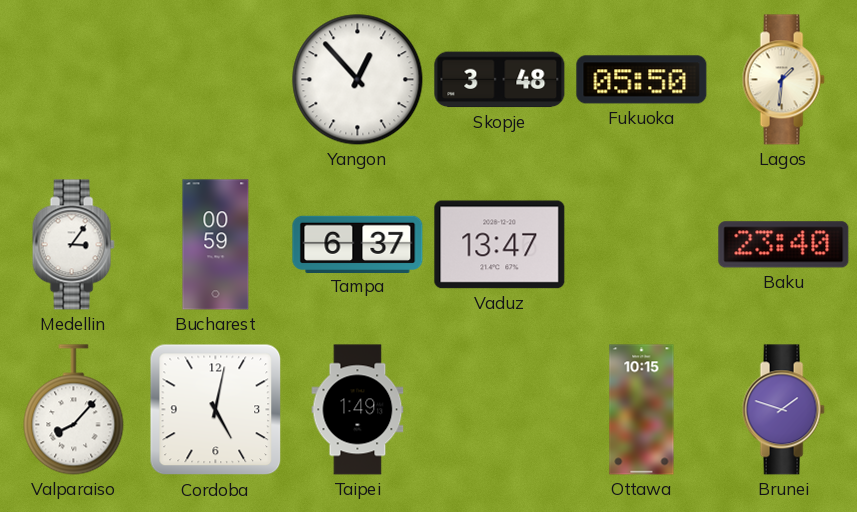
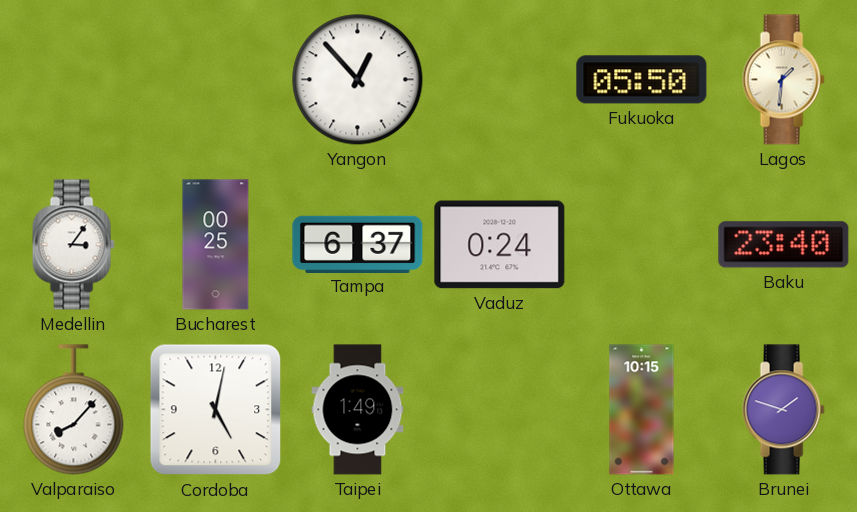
Skopje: 3:48 -> none (500, 80)
Bucharest: 00:59 -> 00:25 (216, 245)
Vaduz: 13:47 -> 0:24 (500, 245)
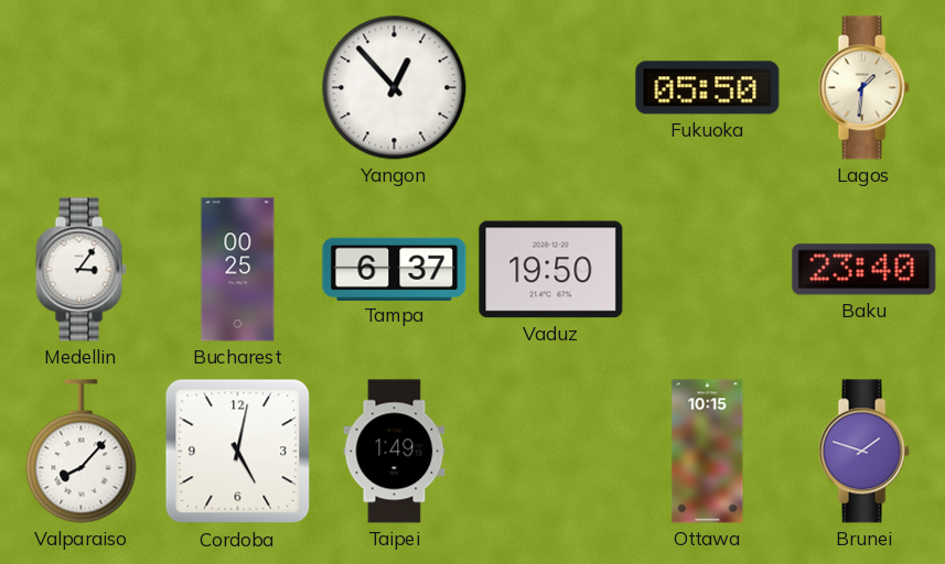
Vaduz: 0:24 -> 19:50 (551, 270)
